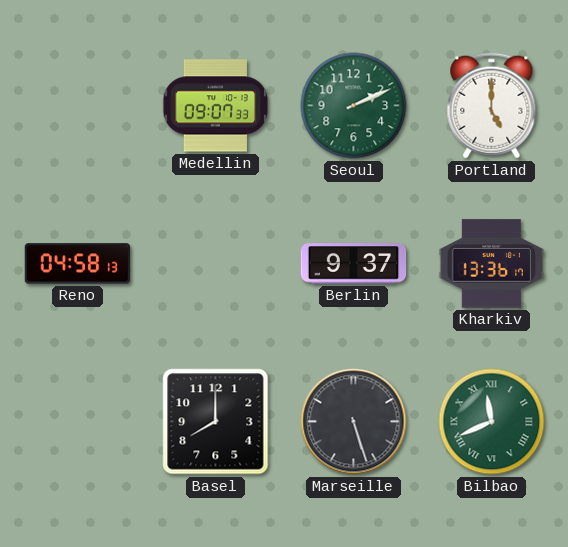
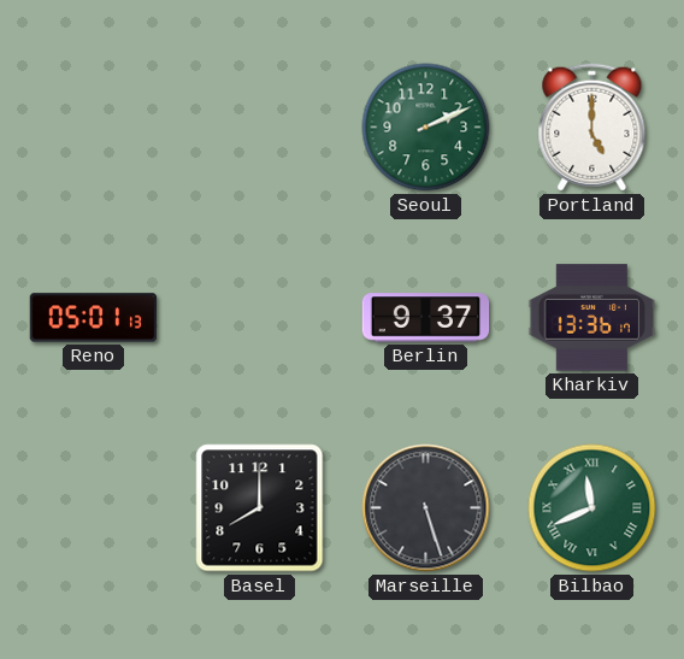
Medellin: 09:07 -> none (216, 106)
Reno: 04:58 -> 05:01 (94, 318)
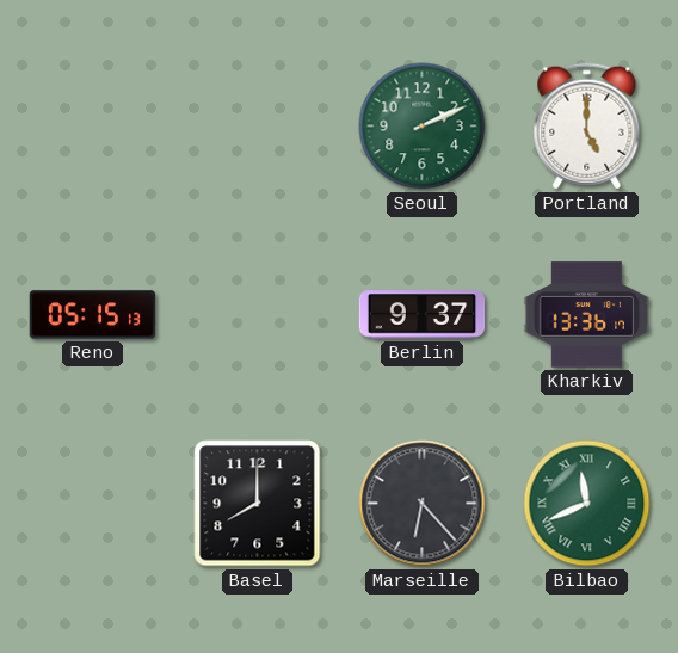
Reno: 05:01 -> 05:15 (93, 315)
Marseille: 5:27 -> 6:23 (423, 504)
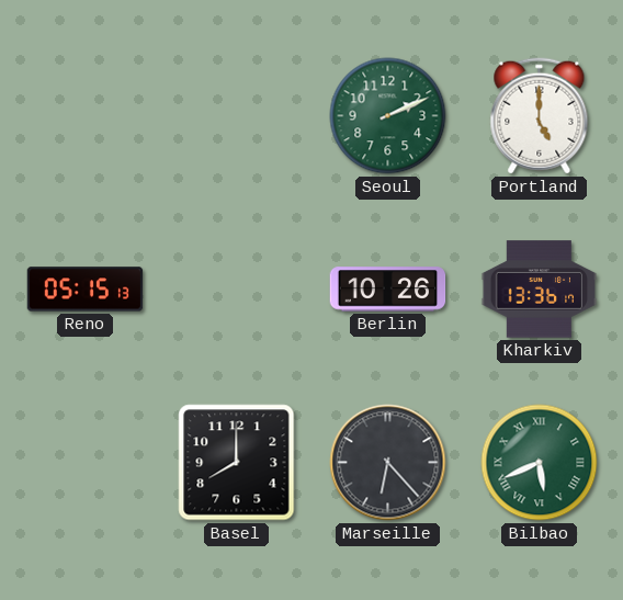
Berlin: 9:37 -> 10:26 (388, 290)
Bilbao: 11:41 -> 5:41 (540, 463)
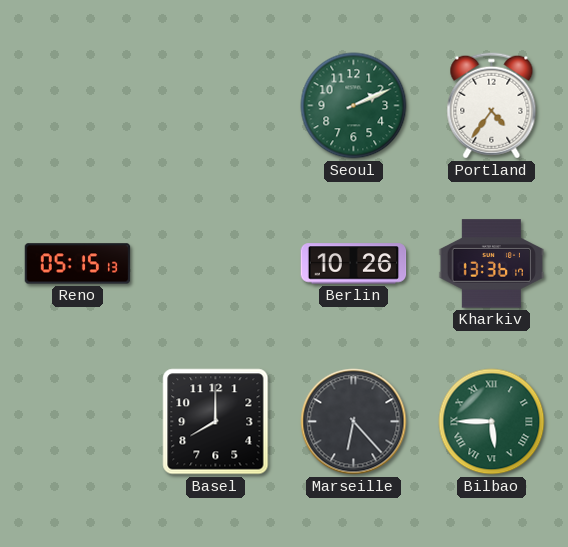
Portland: 5:00 -> 4:36 (492, 106)
Bilbao: 5:41 -> 5:45 (492, 422)
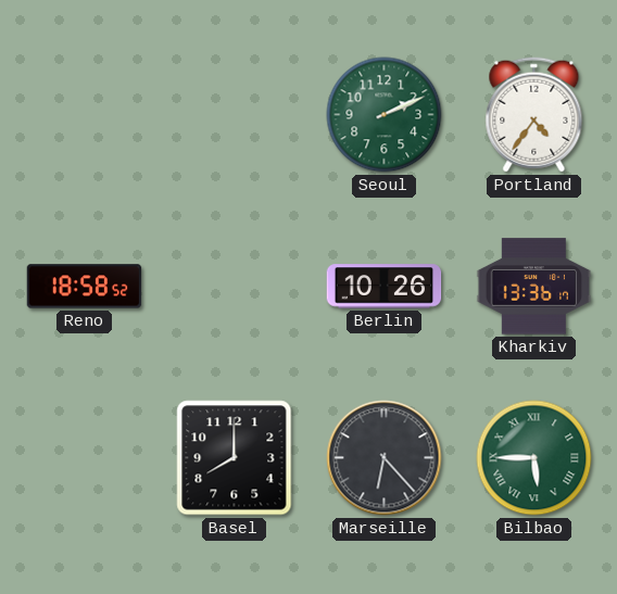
Reno: 05:15 -> 18:58 (85, 287)
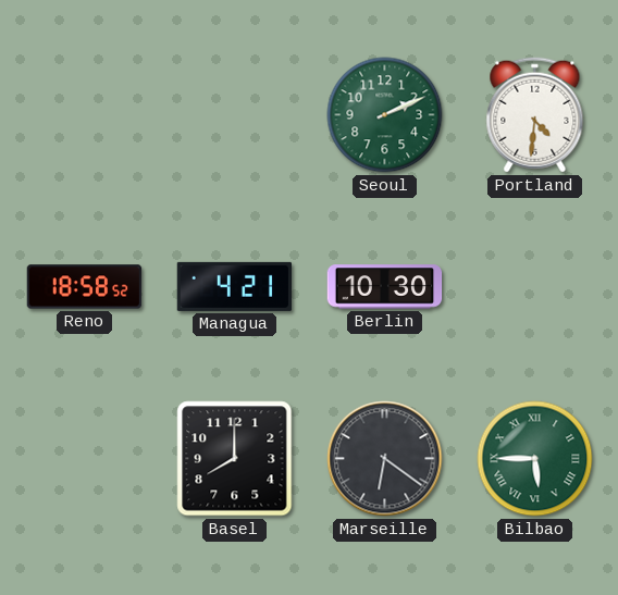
Portland: 4:36 -> 4:31 (535, 115)
Managua: none -> 4:21 (235, 286)
Berlin: 10:26 -> 10:30 (385, 287)
Kharkiv: 13:36 -> none (534, 287)
Marseille: 6:23 -> 6:21 (385, 459)
